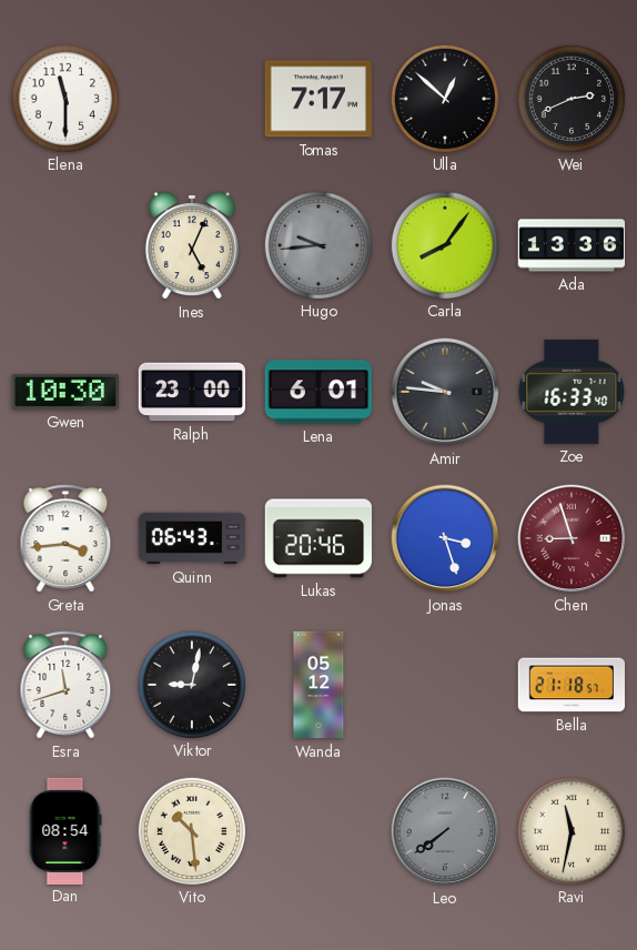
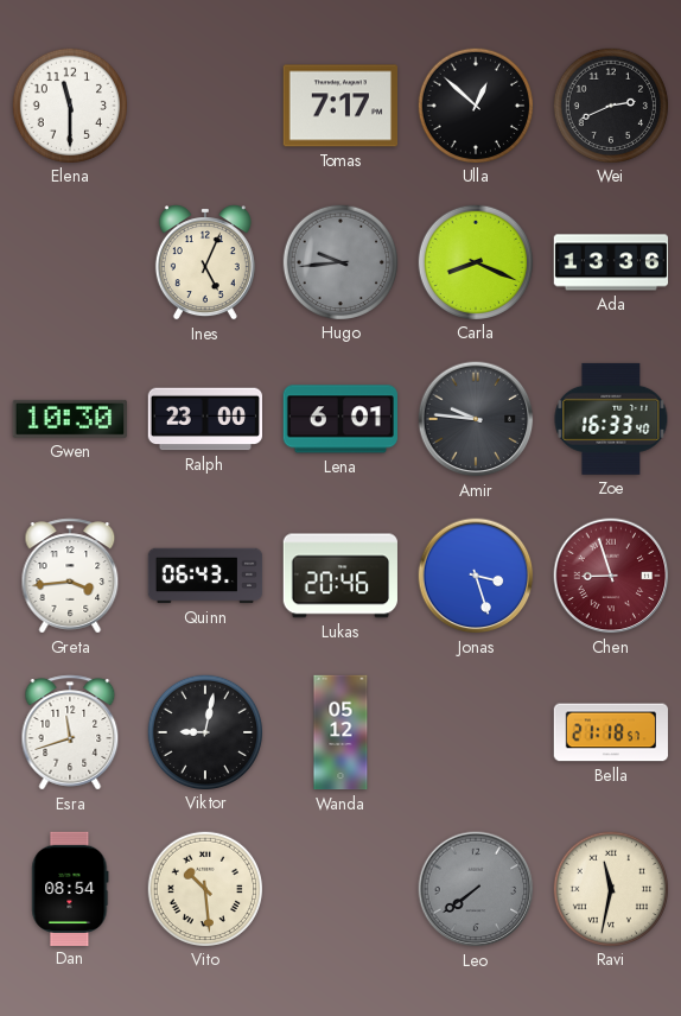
Carla: 8:06 -> 8:19 (475, 261)
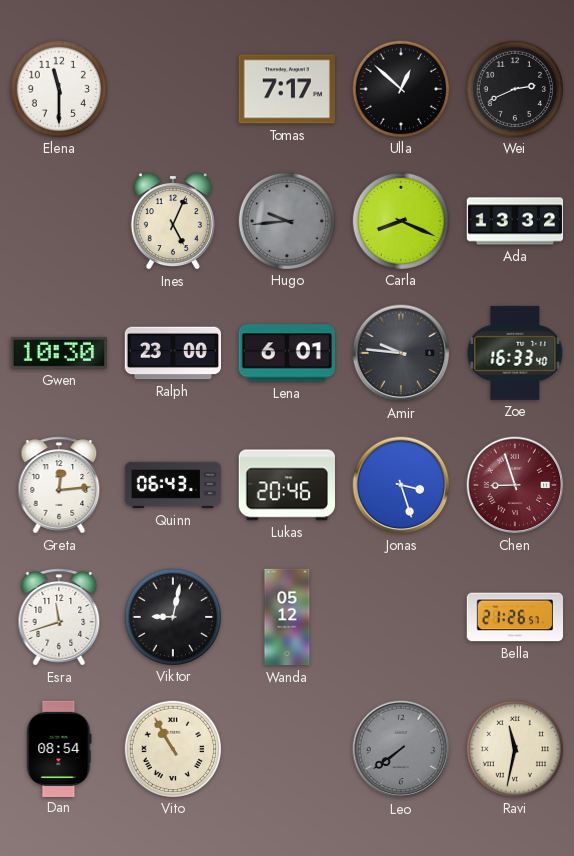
Ada: 13:36 -> 13:32 (515, 221)
Greta: 3:44 -> 12:14 (59, 485)
Bella: 21:18 -> 21:26 (515, 617)
Vito: 10:29 -> 10:55 (172, 748)
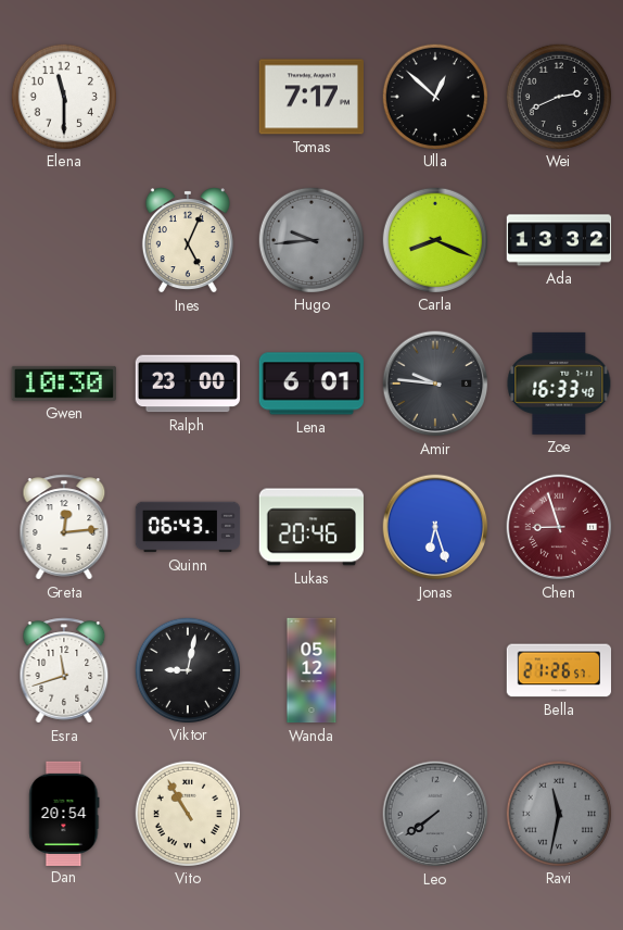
Jonas: 3:27 -> 6:27 (435, 527)
Dan: 08:54 -> 20:54 (64, 813)
Ravi dial: cream -> grey (558, 813)
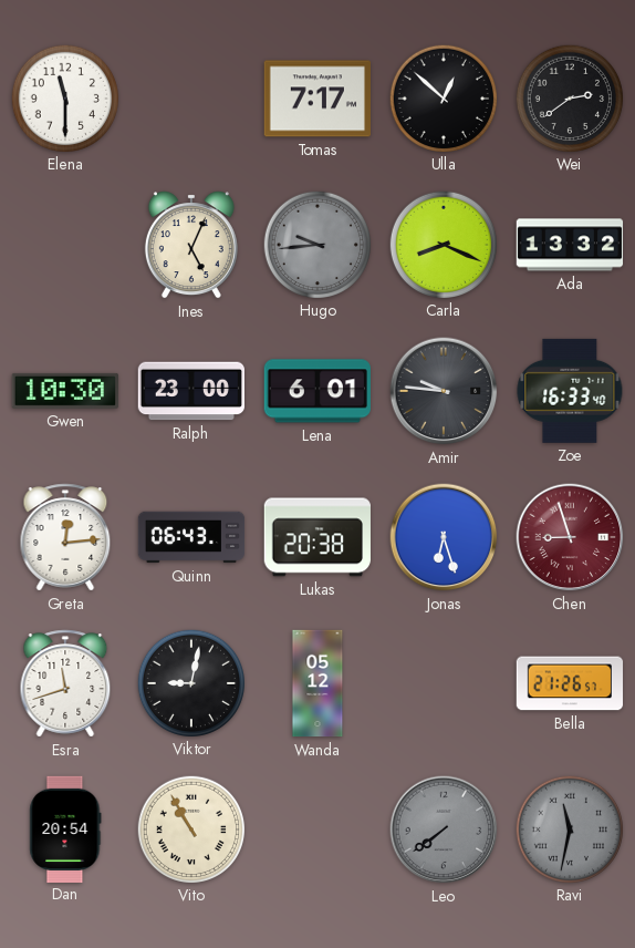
Wei: 2:41 -> 2:39 (569, 97)
Lukas: 20:46 -> 20:38 (316, 537)
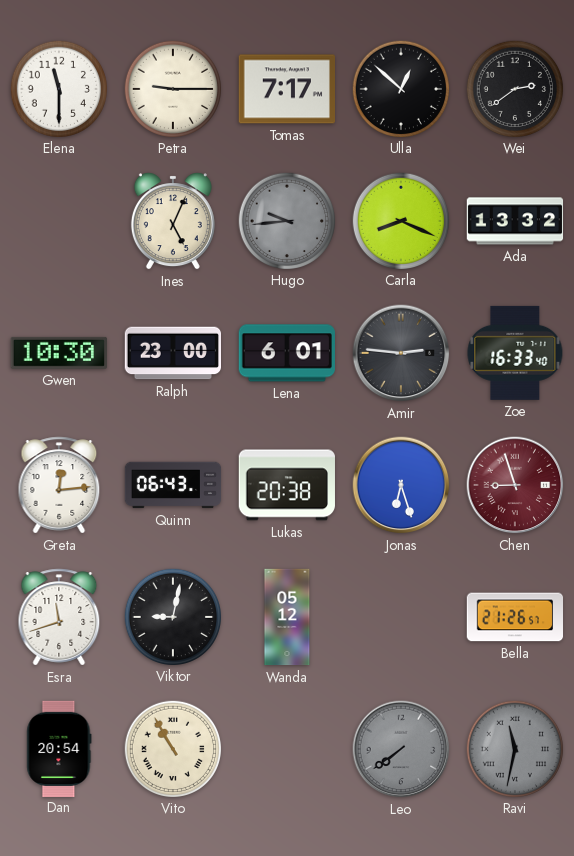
Petra: none -> 9:15 (172, 88)
Amir: 9:46 -> 2:46 (401, 353)
